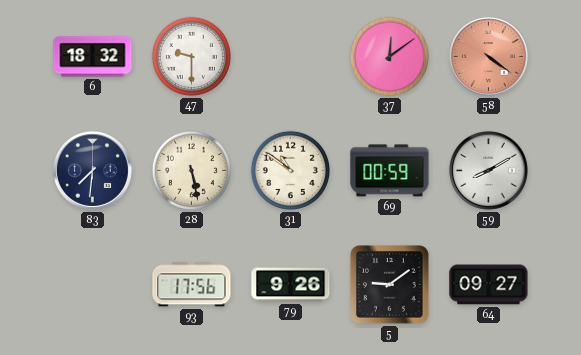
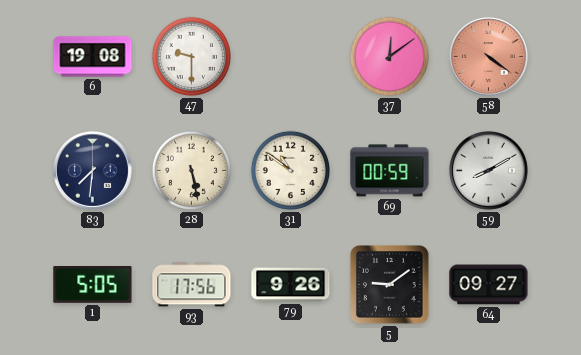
6: 18:32 -> 19:08 (93, 57)
1: none -> 5:05 (93, 285)
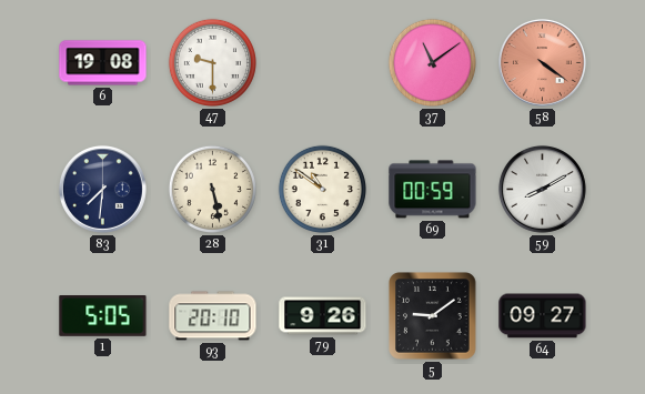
37: 12:09 -> 11:09 (432, 62)
93: 17:56 -> 20:10 (213, 316)
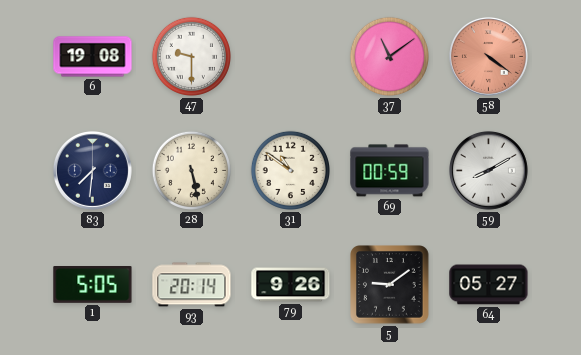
93: 20:10 -> 20:14 (192, 285)
64: 09:27 -> 05:27 (489, 285)
